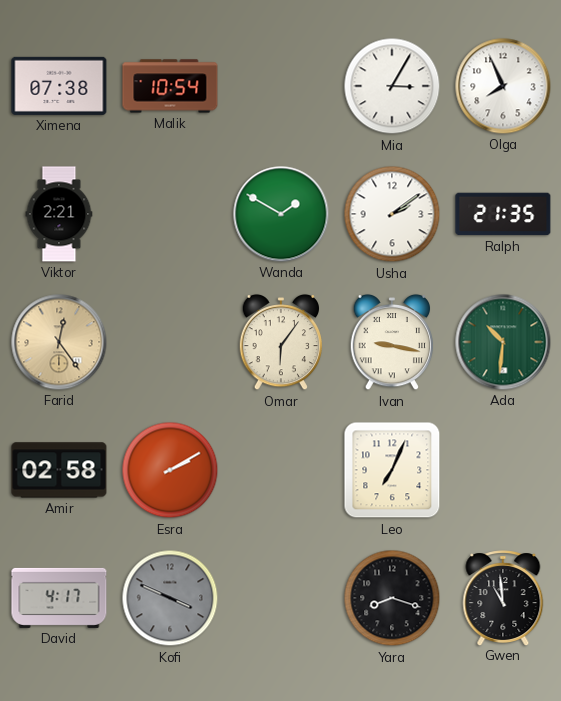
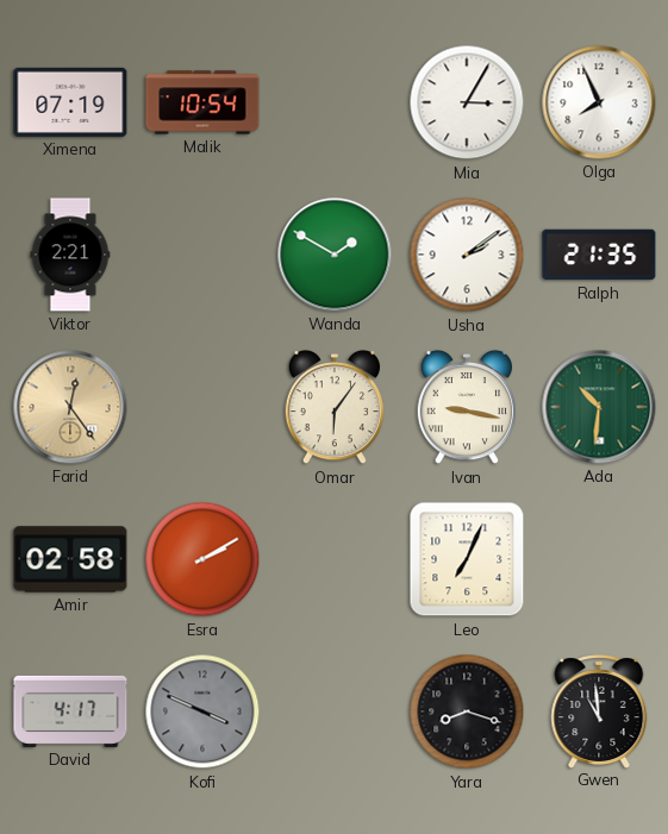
Ximena: 07:38 -> 07:19 (70, 102)
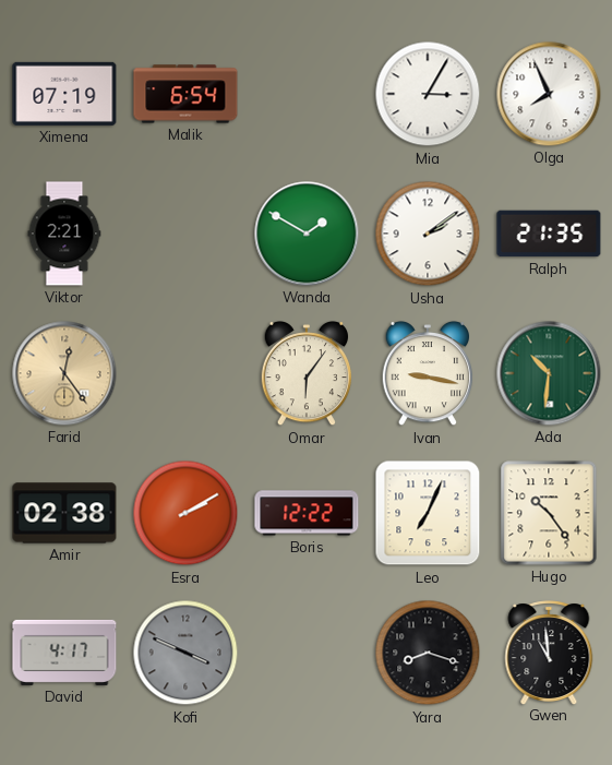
Malik: 10:54 -> 6:54 (185, 94)
Amir: 02:58 -> 02:38 (64, 513)
Boris: none -> 12:22 (307, 513)
Hugo: none -> 10:24 (549, 513)
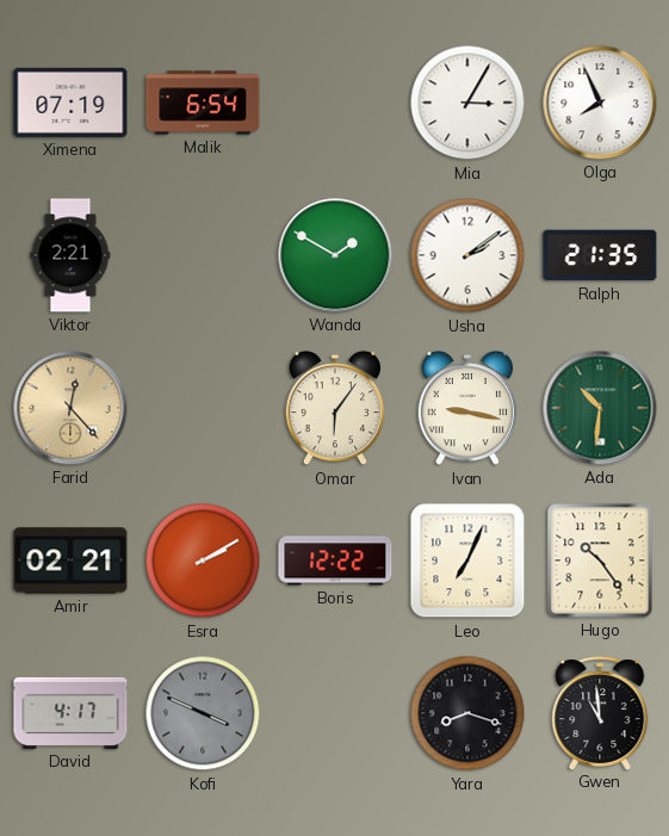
Farid: 12:24 -> 12:23 (70, 408)
Amir: 02:38 -> 02:21 (70, 561)
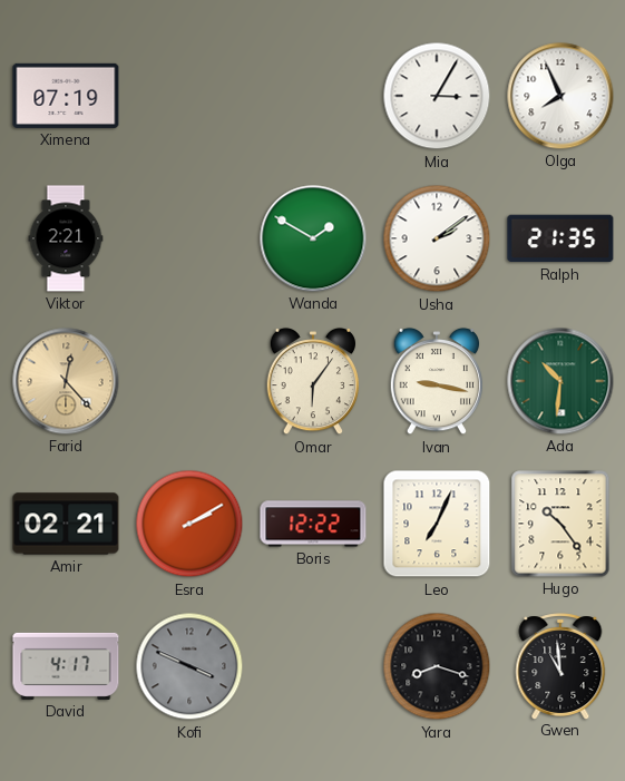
Malik: 6:54 -> none (203, 103)
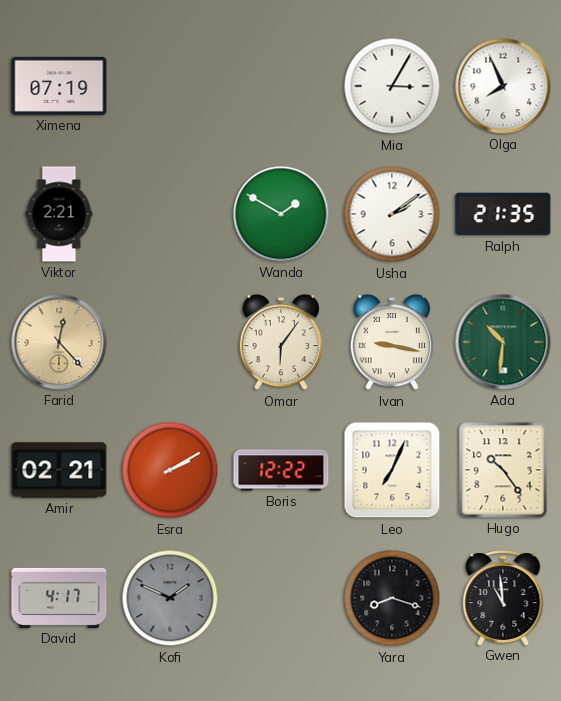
Kofi: 3:49 -> 1:49 (170, 598)
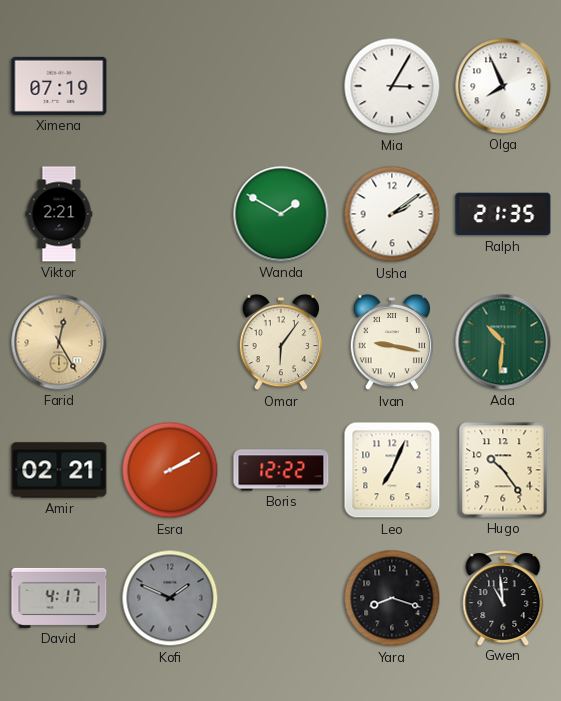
Farid: 12:23 -> 12:25 (59, 342)
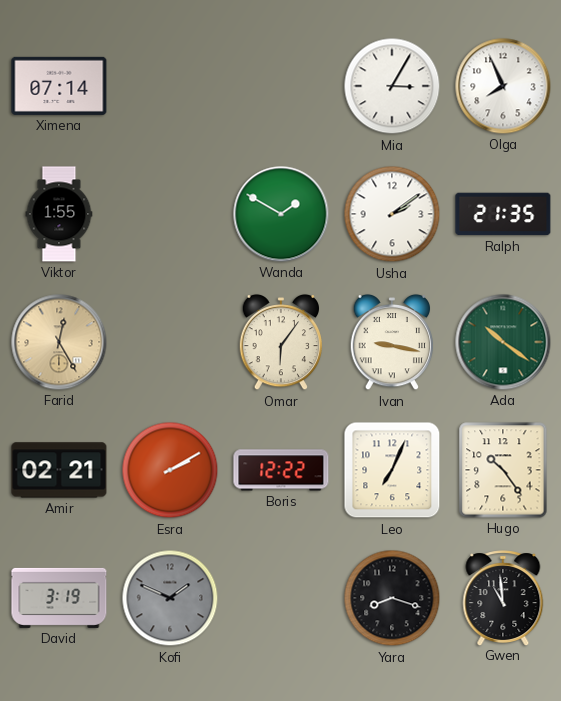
Ximena: 07:19 -> 07:14 (59, 86)
Viktor: 2:21 -> 1:55 (59, 214)
Ada: 10:31 -> 10:21 (503, 342)
David: 4:17 -> 3:19 (59, 598)
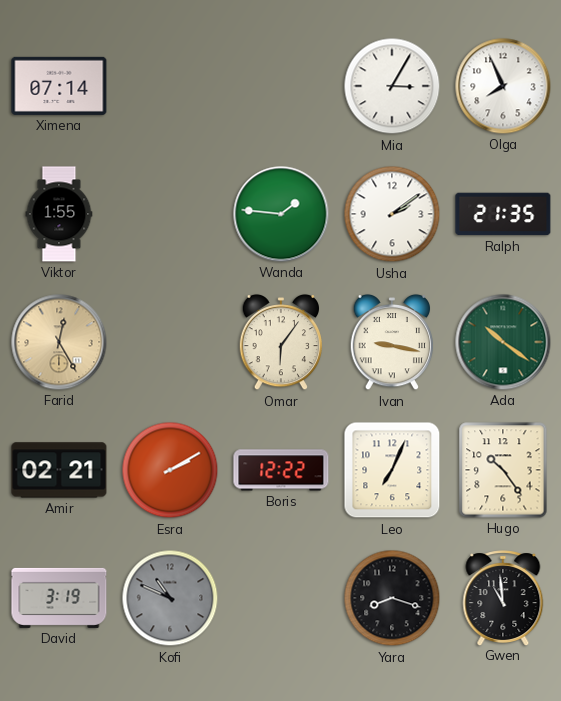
Wanda: 1:50 -> 1:46 (281, 214)
Kofi: 1:49 -> 10:49 (170, 598)
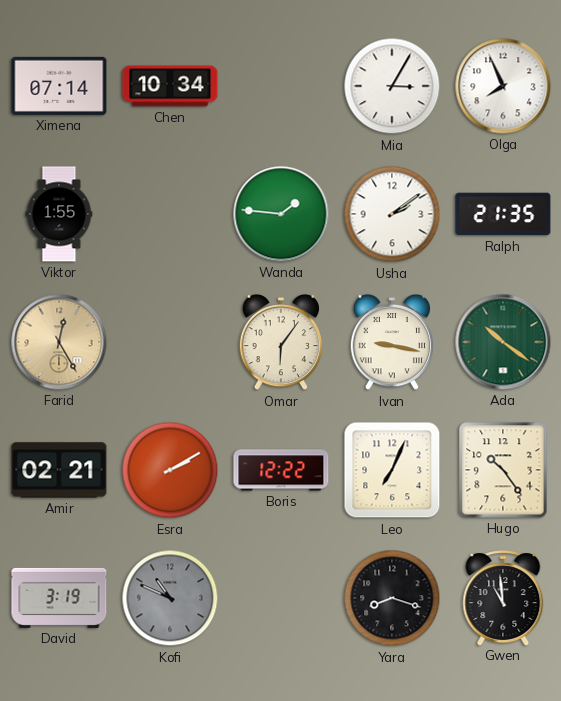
Chen: none -> 10:34 (170, 86)
